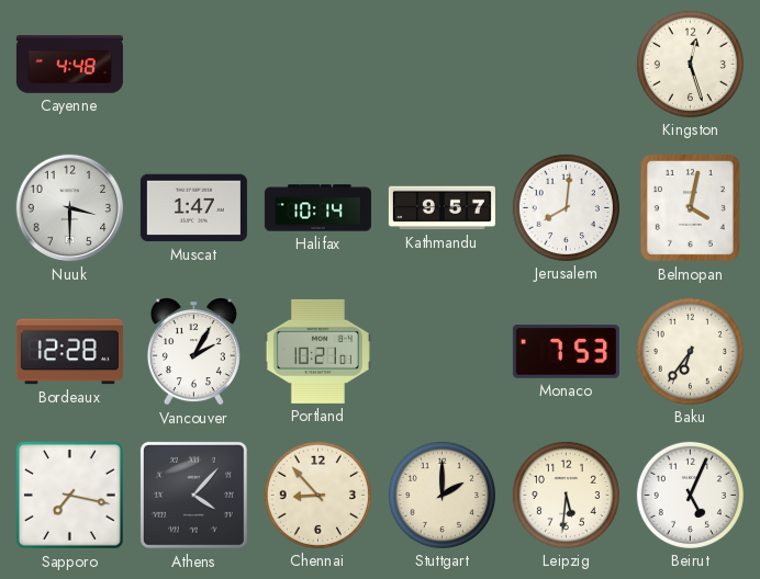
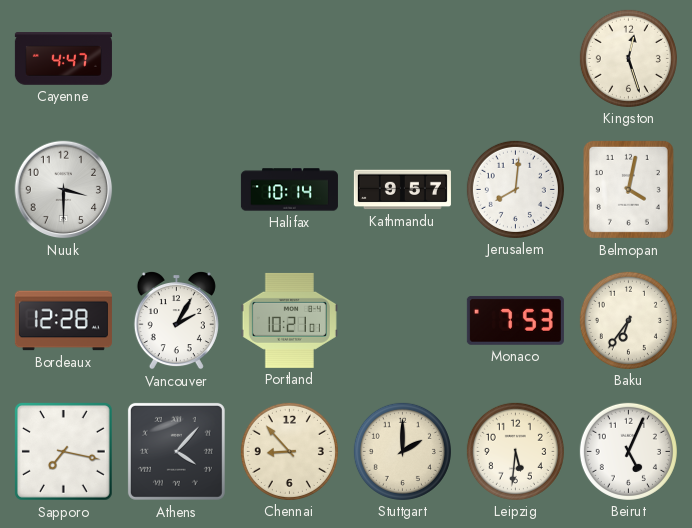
Cayenne: 4:48 -> 4:47 (63, 59)
Muscat: 1:47 -> none (193, 208)
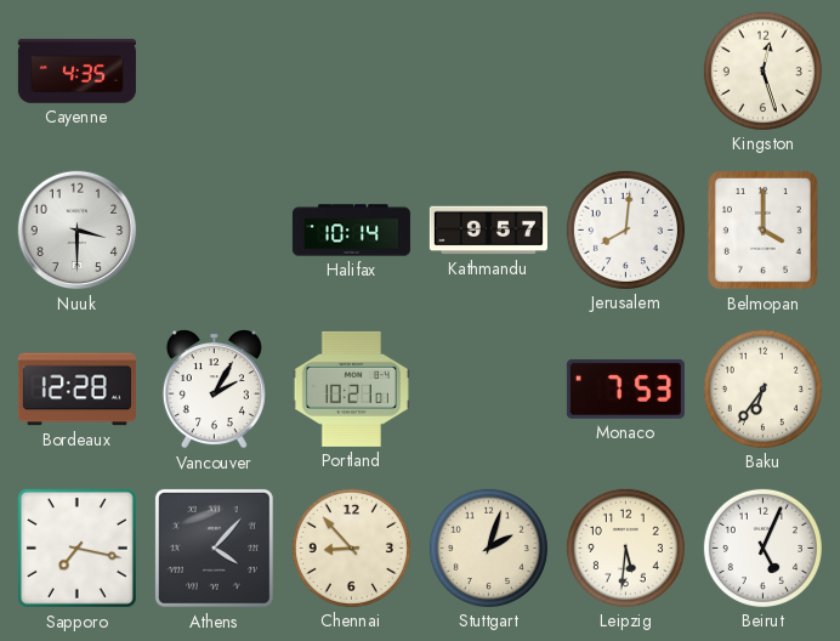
Cayenne: 4:47 -> 4:35 (76, 72)
Belmopan: 4:02 -> 4:00 (762, 229)
Stuttgart: 2:00 -> 2:03 (488, 548)
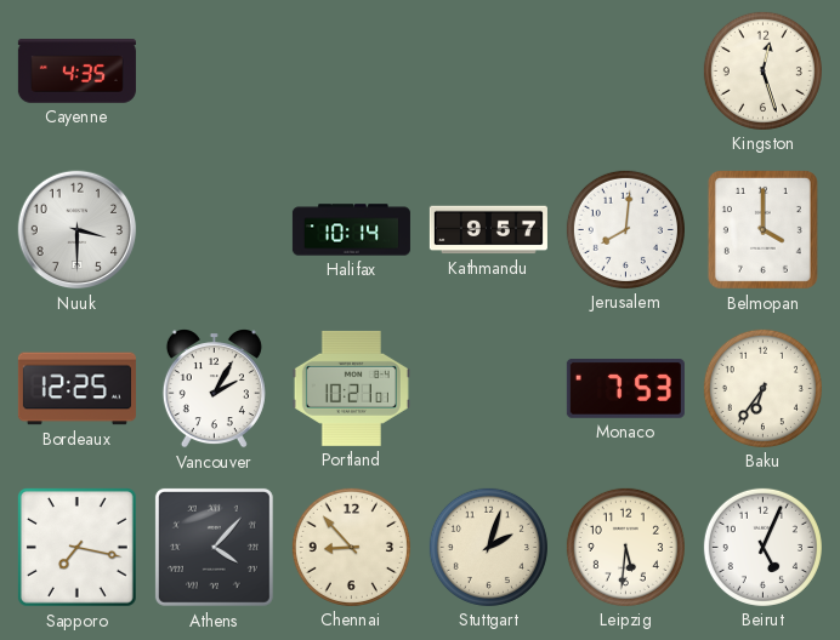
Bordeaux: 12:28 -> 12:25 (76, 389)
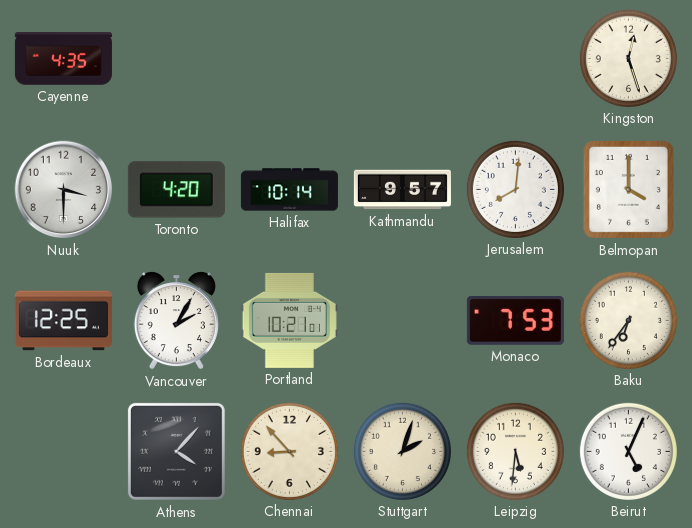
Toronto: none -> 4:20 (176, 190)
Sapporo: 7:17 -> none (76, 547)
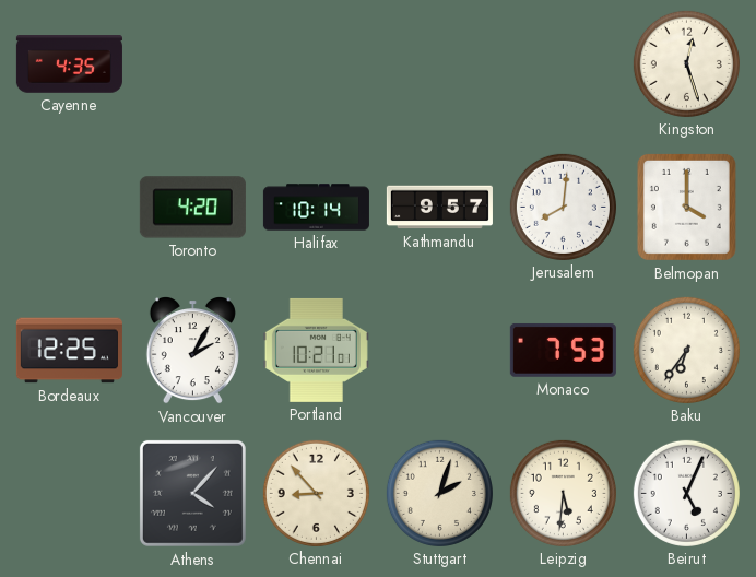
Nuuk: 3:30 -> none (64, 190)
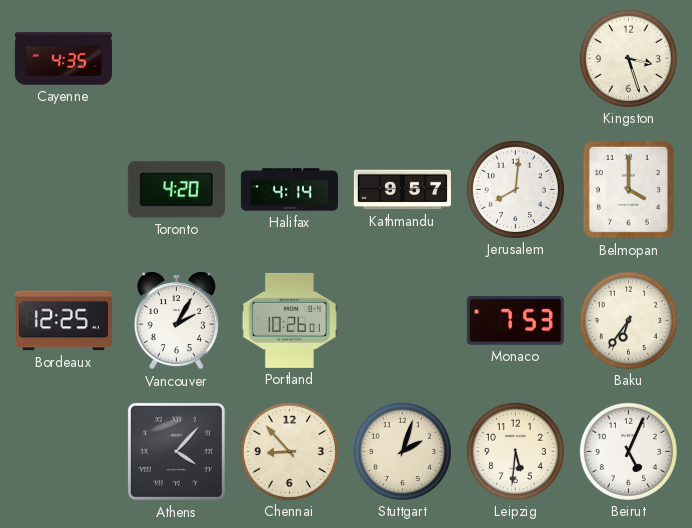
Kingston: 12:27 -> 3:27 (628, 58)
Halifax: 10:14 -> 4:14 (289, 190)
Portland: 10:21 -> 10:26 (289, 320)
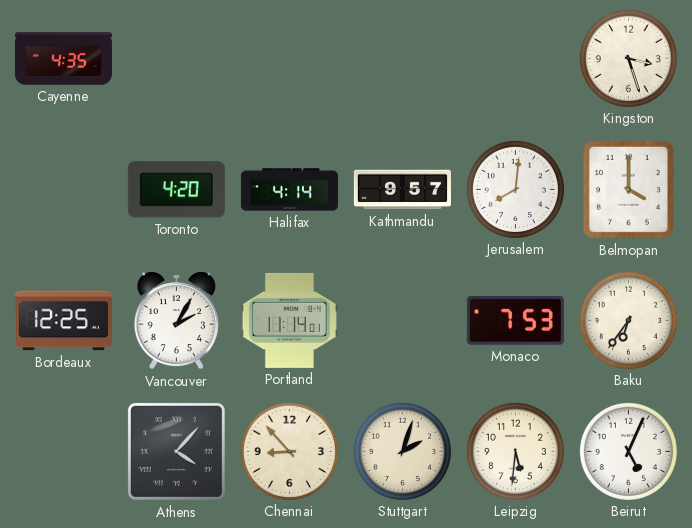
Portland: 10:26 -> 11:14 (289, 320)
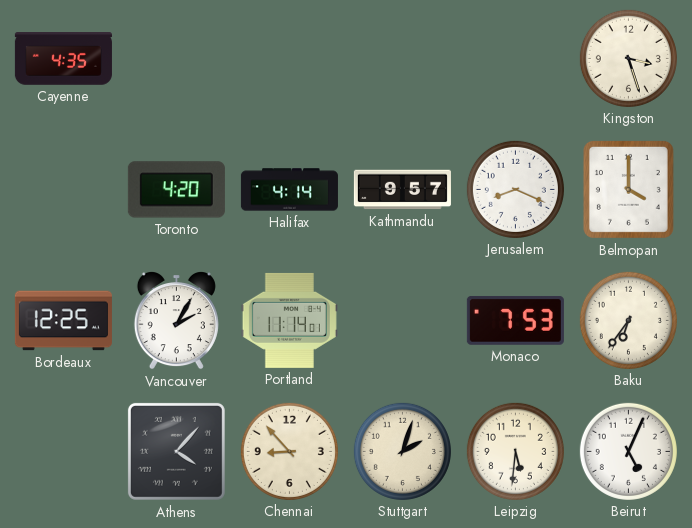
Jerusalem: 8:01 -> 8:19 (515, 189)
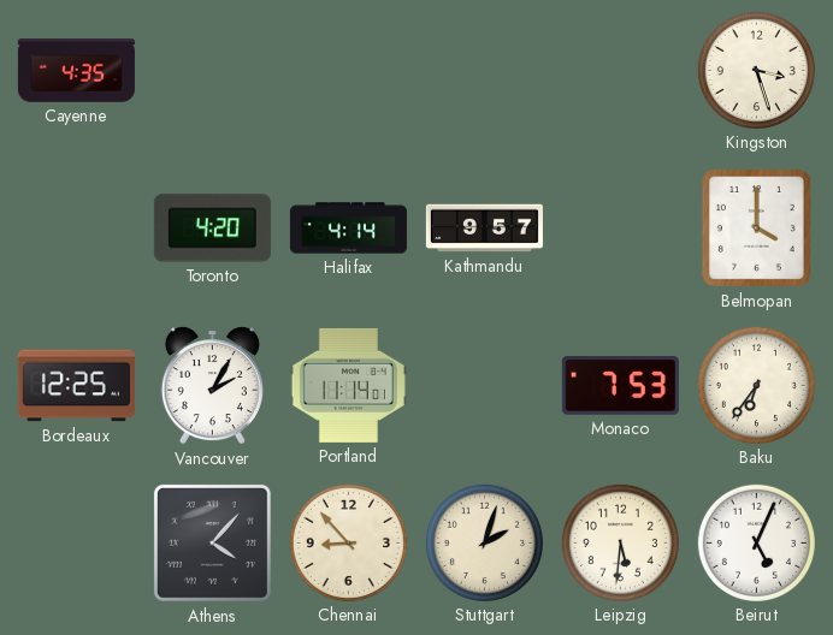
Jerusalem: 8:19 -> none (515, 189)
